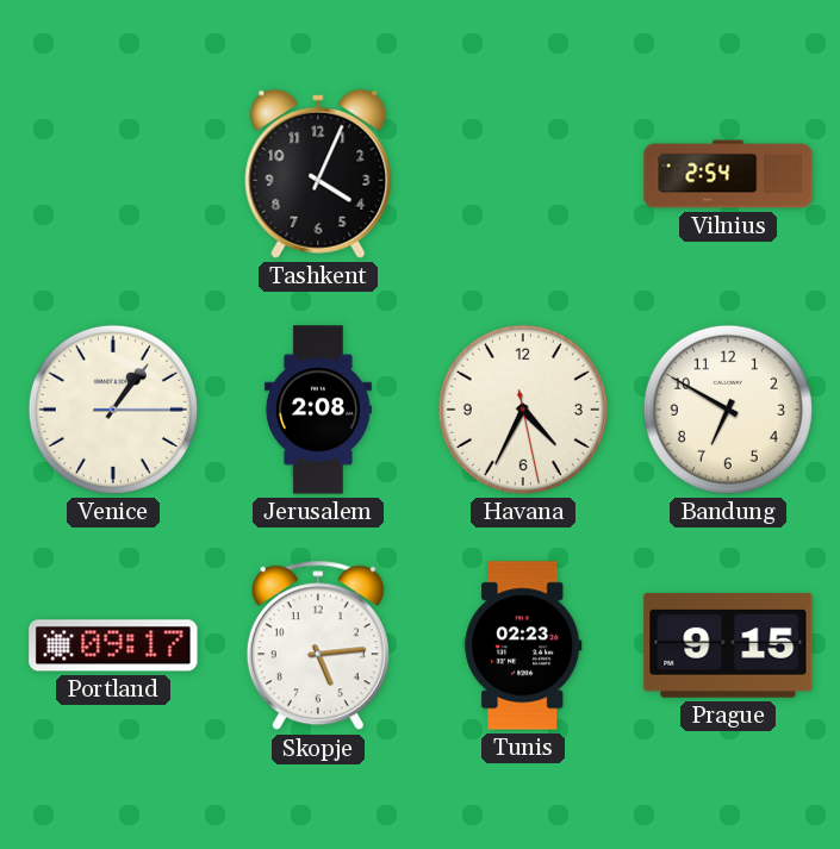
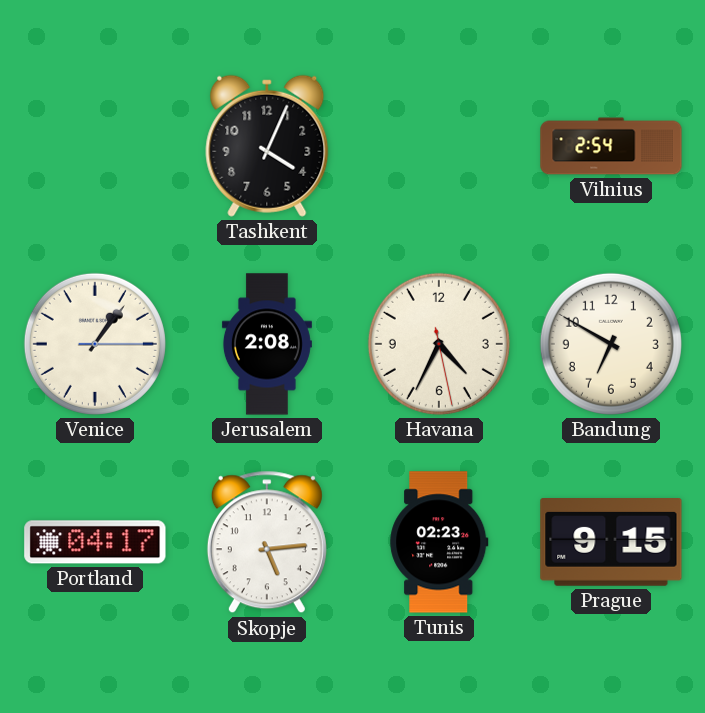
Portland: 09:17 -> 04:17 (95, 542)
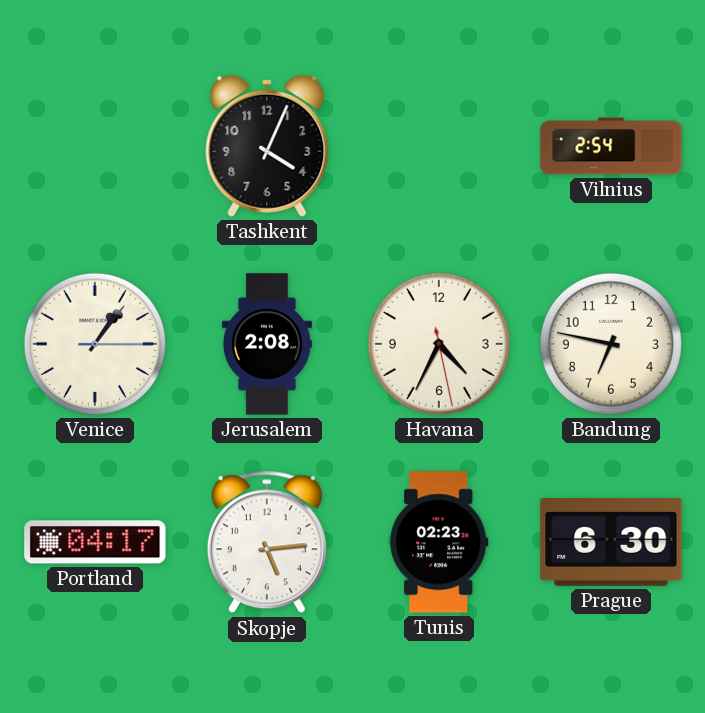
Bandung: 6:50 -> 6:47 (611, 344)
Prague: 9:15 -> 6:30 (611, 543)
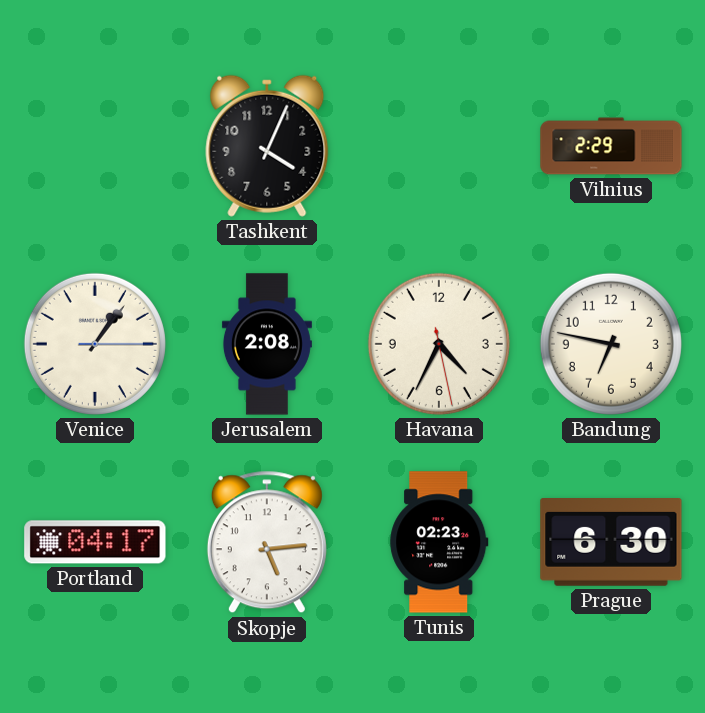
Vilnius: 2:54 -> 2:29 (611, 146)
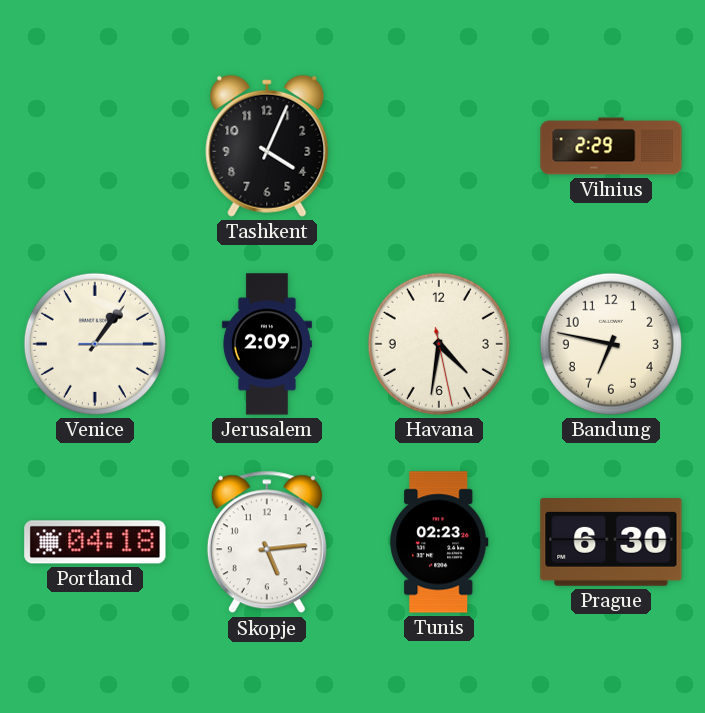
Jerusalem: 2:08 -> 2:09 (267, 344)
Havana: 4:34 -> 4:31 (439, 344)
Portland: 04:17 -> 04:18 (95, 542)
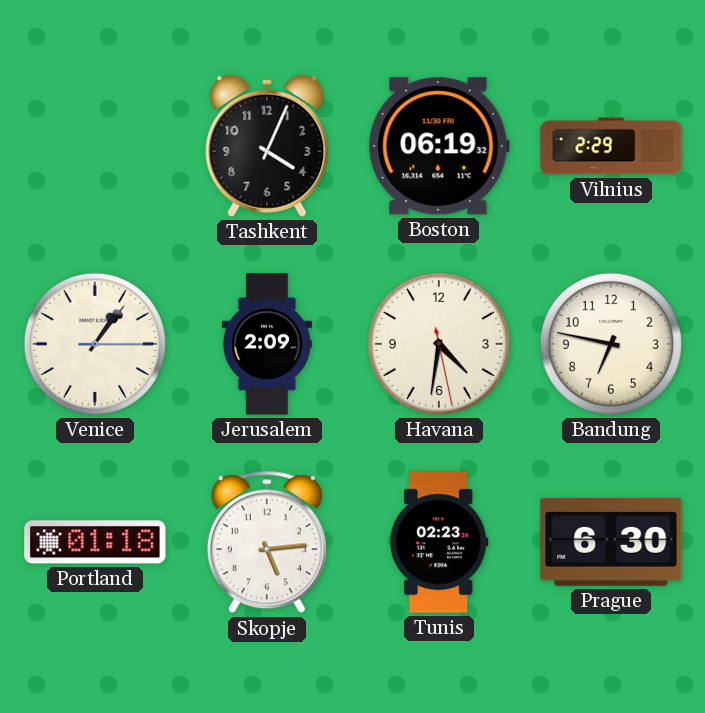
Boston: none -> 06:19 (439, 146)
Portland: 04:18 -> 01:18 (95, 542)
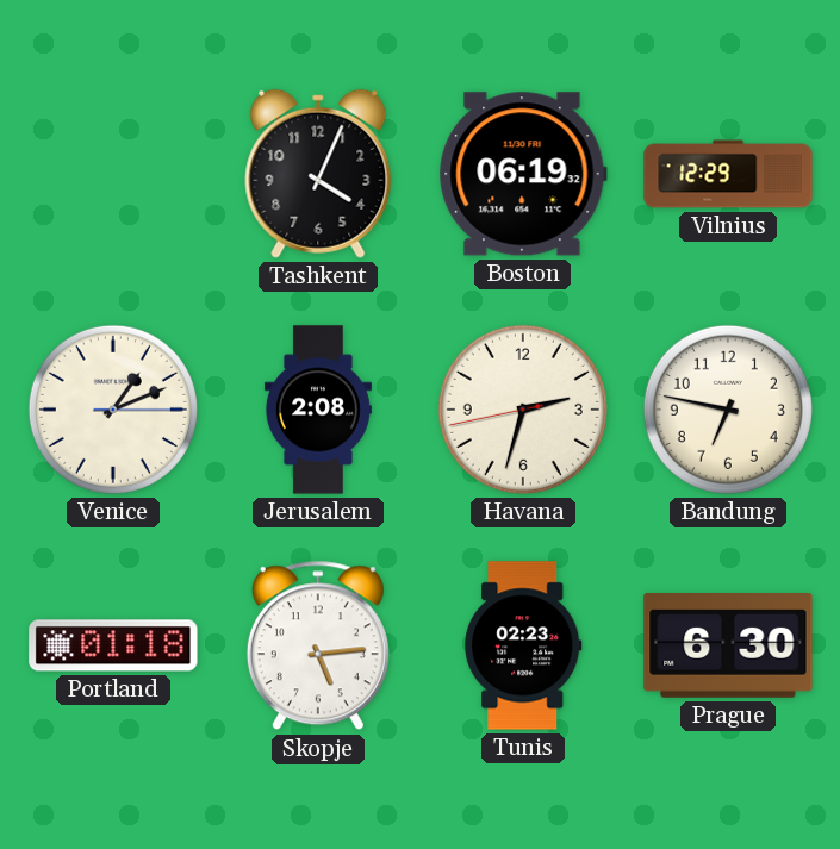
Vilnius: 2:29 -> 12:29 (728, 174)
Venice: 1:06 -> 1:11 (113, 410)
Jerusalem: 2:09 -> 2:08 (318, 410)
Havana: 4:31 -> 2:32 (523, 410)
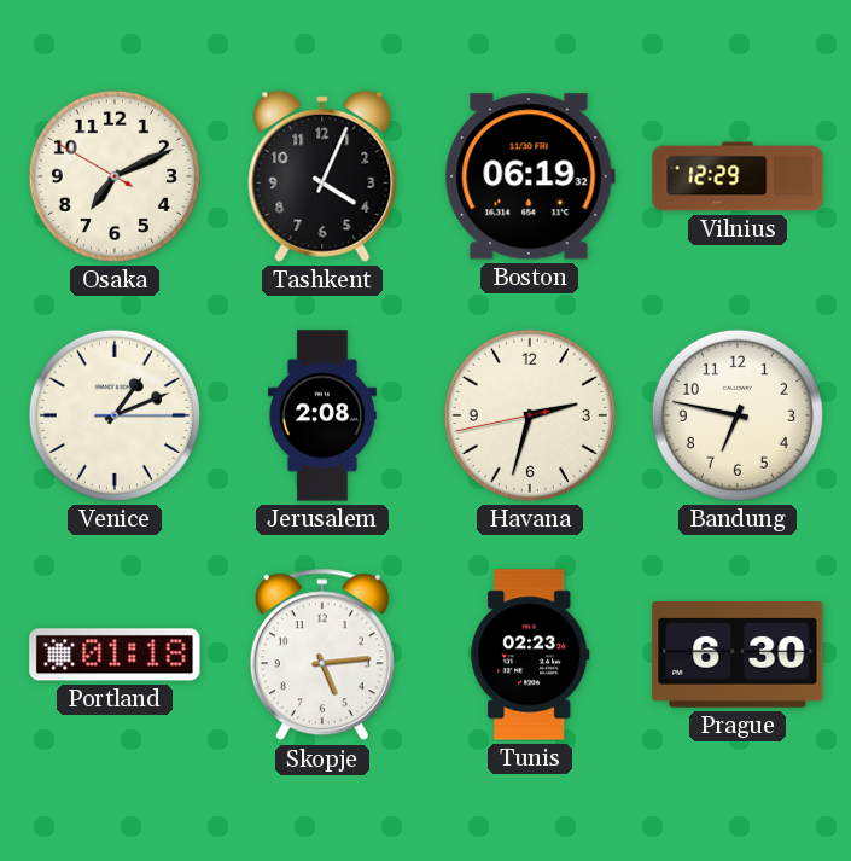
Osaka: none -> 7:10 (115, 176)
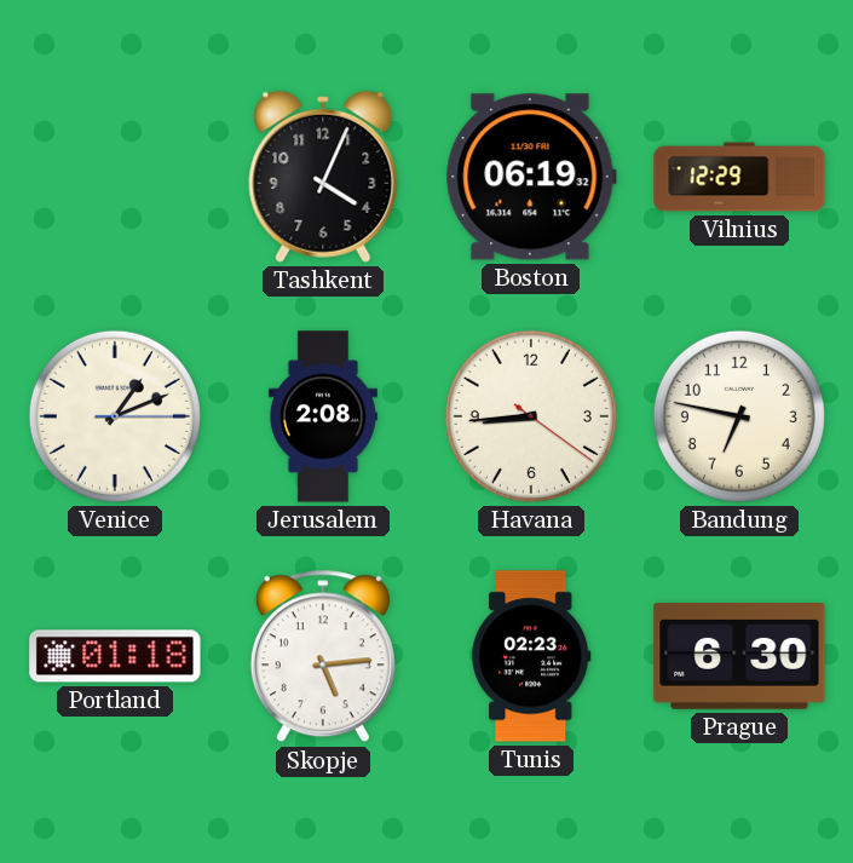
Osaka: 7:10 -> none (115, 176)
Havana: 2:32 -> 8:44 (531, 416)
